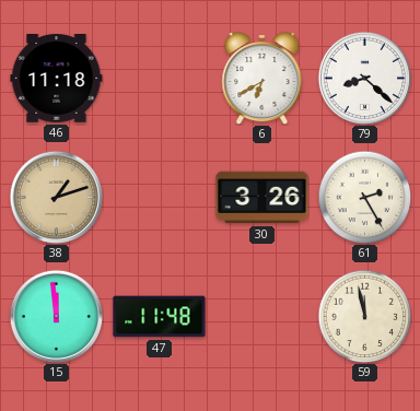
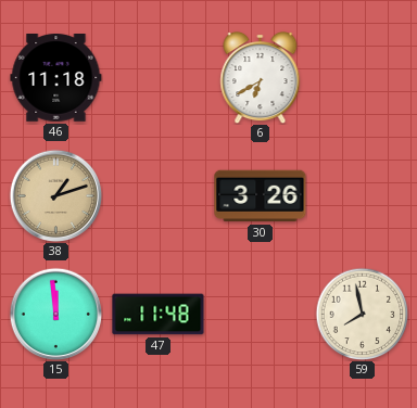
79: 8:22 -> none (364, 78)
61: 2:25 -> none (364, 197)
59: 11:58 -> 7:58 (362, 314)
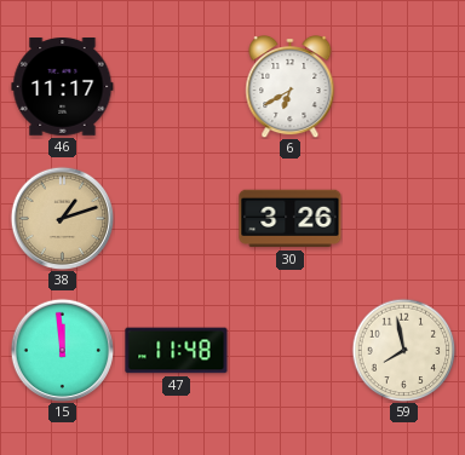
46: 11:18 -> 11:17 (63, 87)
